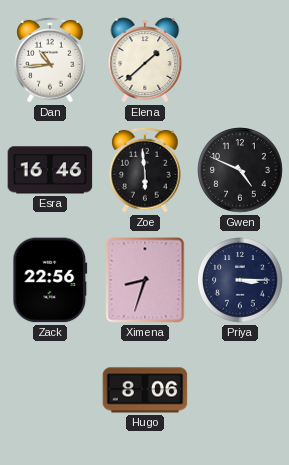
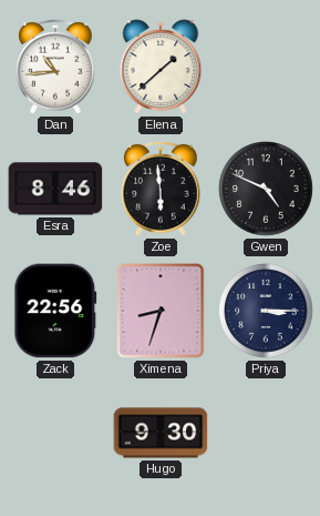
Esra: 16:46 -> 8:46 (55, 189)
Hugo: 8:06 -> 9:30 (161, 433)
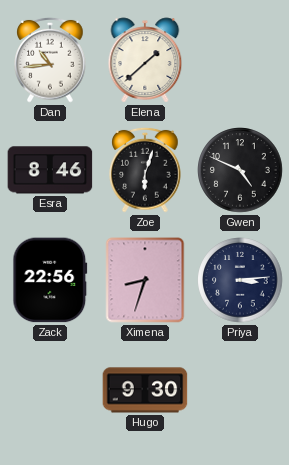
Zoe: 5:59 -> 6:03 (145, 170)
Priya: 3:15 -> 3:14 (240, 280)
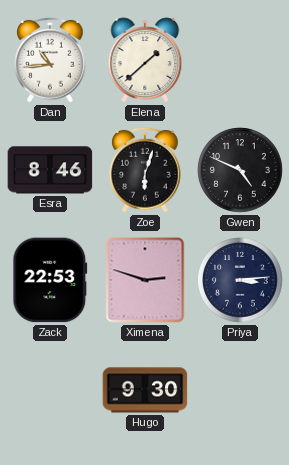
Zack: 22:56 -> 22:53 (50, 280)
Ximena: 8:33 -> 2:48 (145, 280)
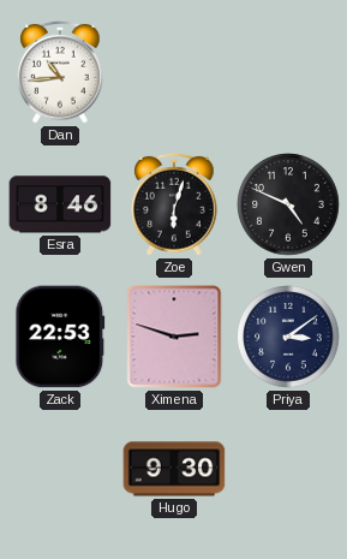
Elena: 1:38 -> none (145, 60)
Priya: 3:14 -> 3:09 (288, 337)
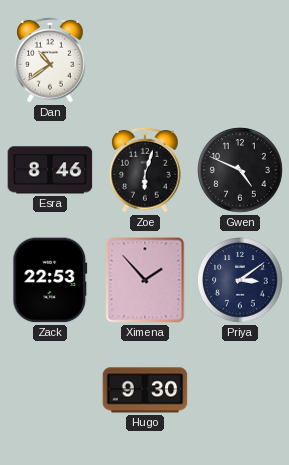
Dan: 10:44 -> 10:39 (50, 60)
Ximena: 2:48 -> 1:53 (145, 280)
